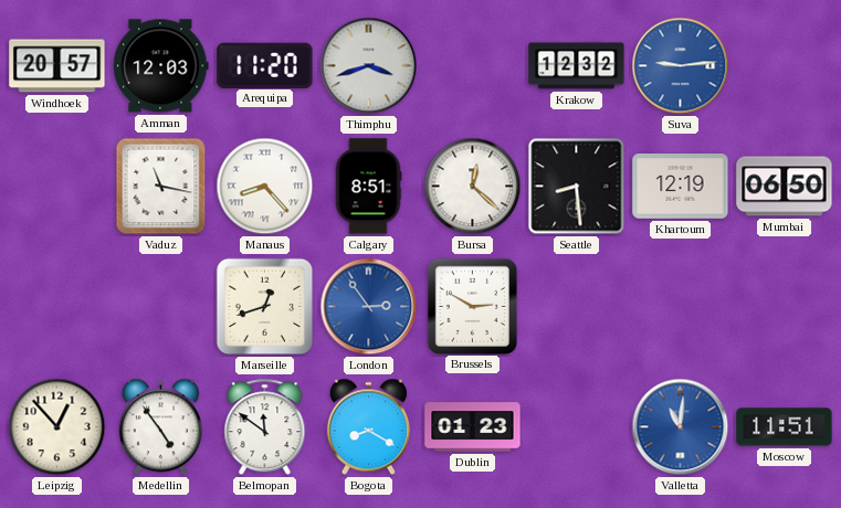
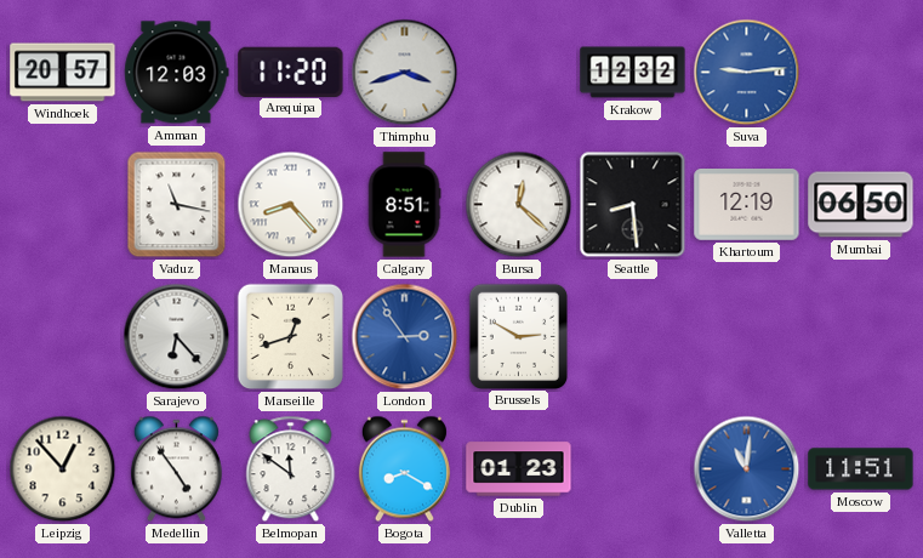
Sarajevo: none -> 6:23 (177, 337)
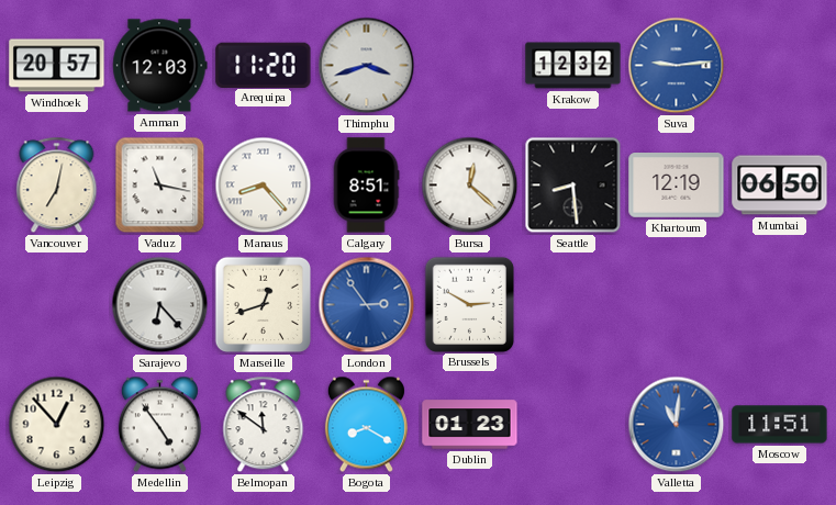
Vancouver: none -> 7:02 (57, 186)
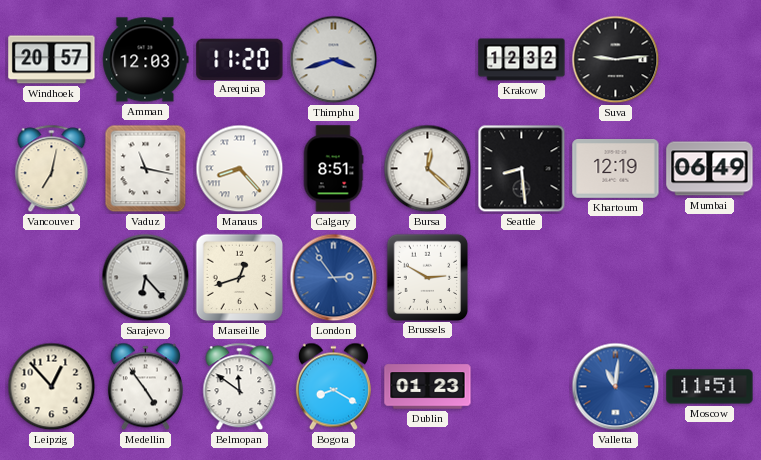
Suva dial: blue -> black (616, 60)
Mumbai: 06:50 -> 06:49 (710, 169)
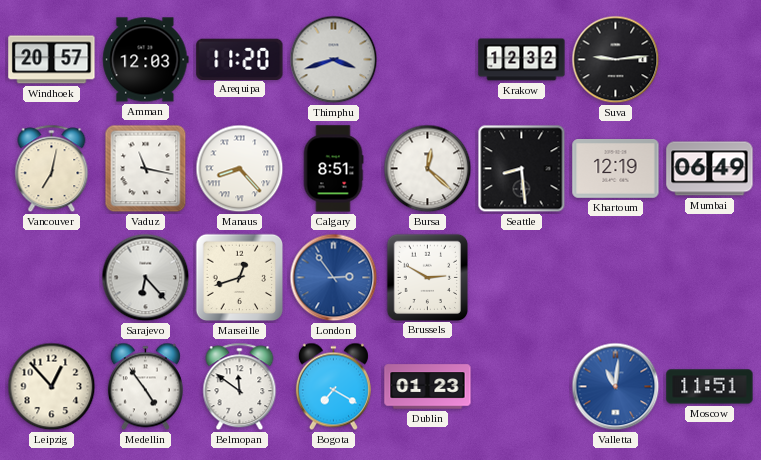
Bogota: 8:20 -> 7:20 (333, 387)
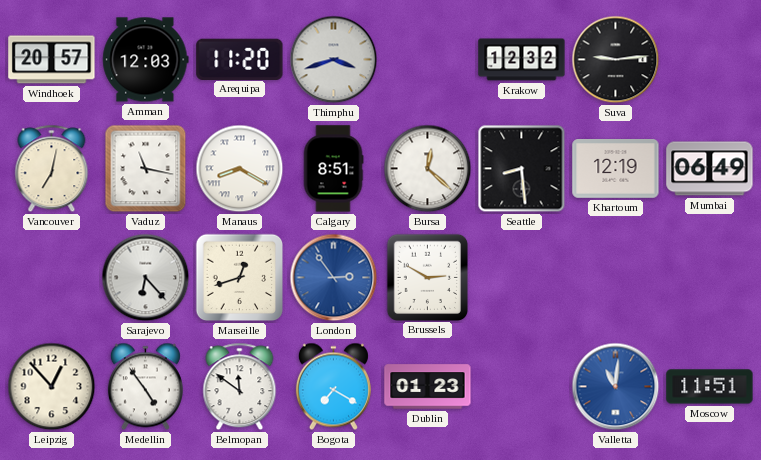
Manaus: 8:23 -> 8:20 (240, 169)
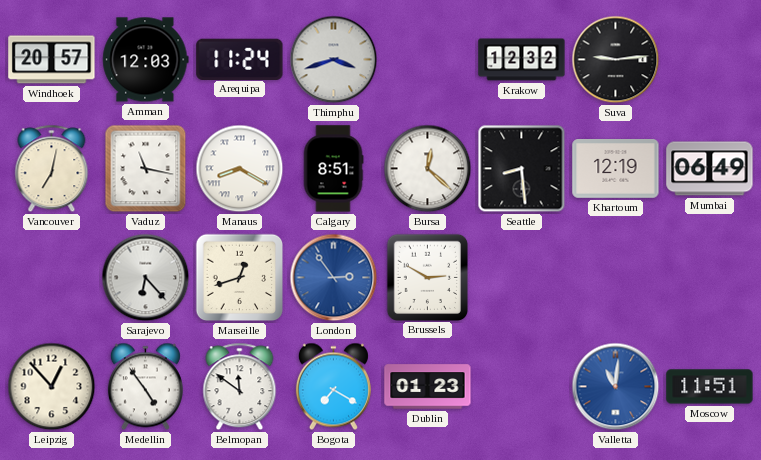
Arequipa: 11:20 -> 11:24 (240, 59)
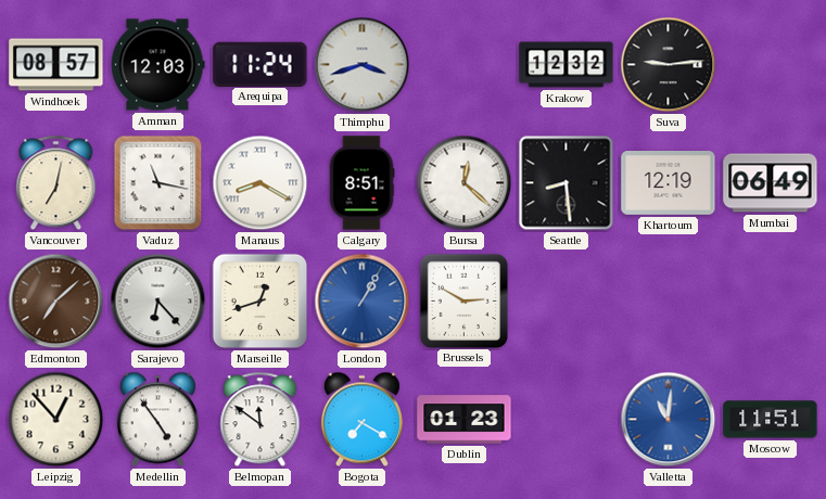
Windhoek: 20:57 -> 08:57 (56, 65)
Edmonton: none -> 7:08 (56, 302)
London: 2:54 -> 1:05 (363, 302)
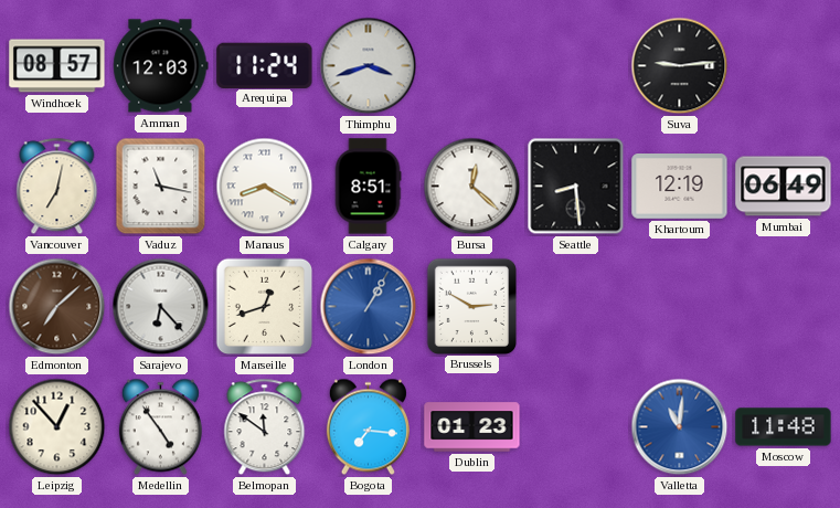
Krakow: 12:32 -> none (567, 65)
Bogota: 7:20 -> 7:16 (368, 427)
Moscow: 11:51 -> 11:48 (784, 427)
